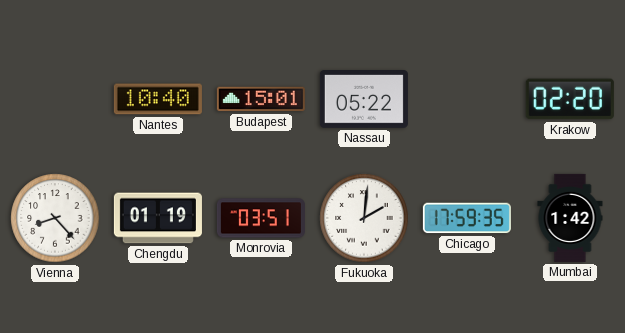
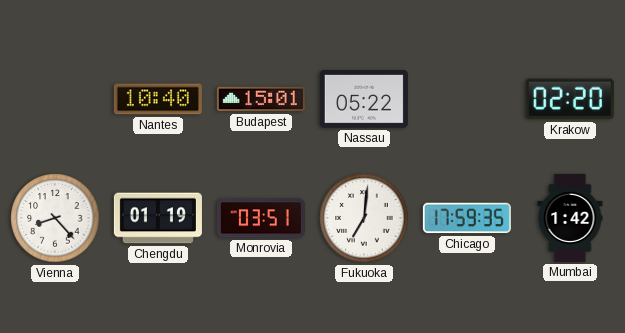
Fukuoka: 2:01 -> 7:01 (364, 218)
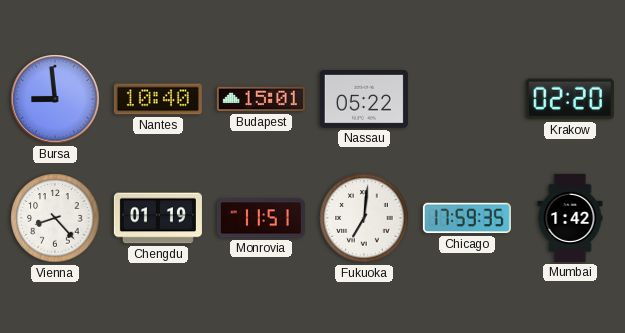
Bursa: none -> 8:59 (55, 99)
Monrovia: 03:51 -> 11:51 (261, 218)
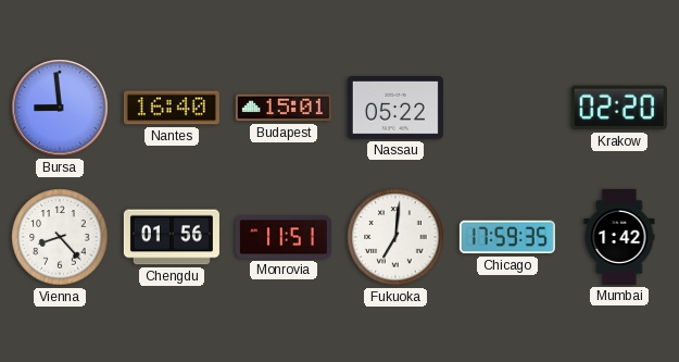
Nantes: 10:40 -> 16:40 (172, 108)
Chengdu: 01:19 -> 01:56 (172, 237)
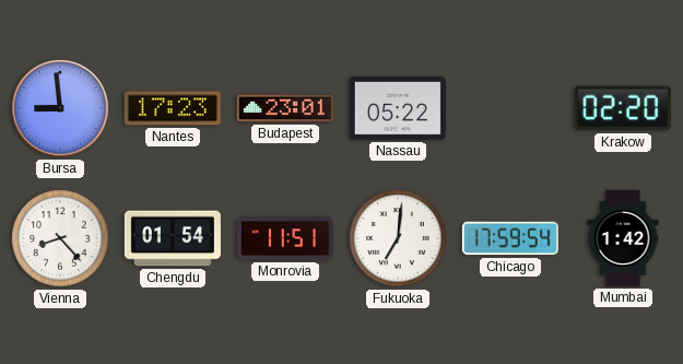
Nantes: 16:40 -> 17:23 (173, 108)
Budapest: 15:01 -> 23:01 (285, 108)
Chengdu: 01:56 -> 01:54 (173, 238)
Chicago: 17:59:35 -> 17:59:54 (510, 238)
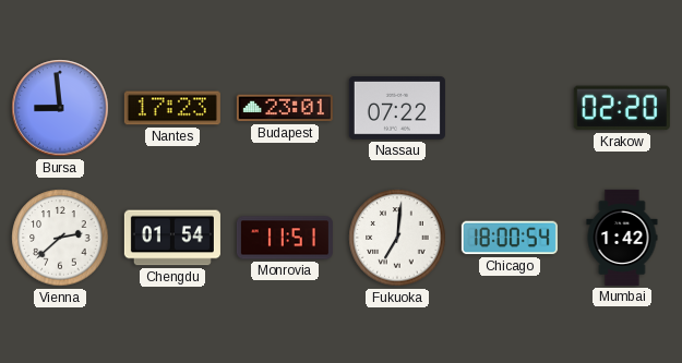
Nassau: 05:22 -> 07:22 (397, 109)
Vienna: 8:23 -> 2:38 (60, 238)
Chicago: 17:59 -> 18:00 (510, 238)
